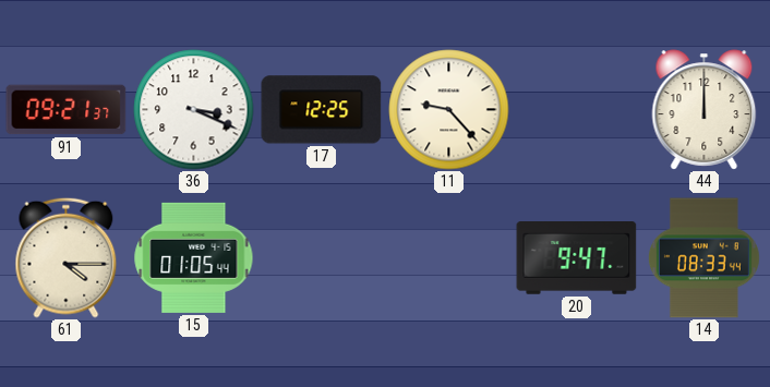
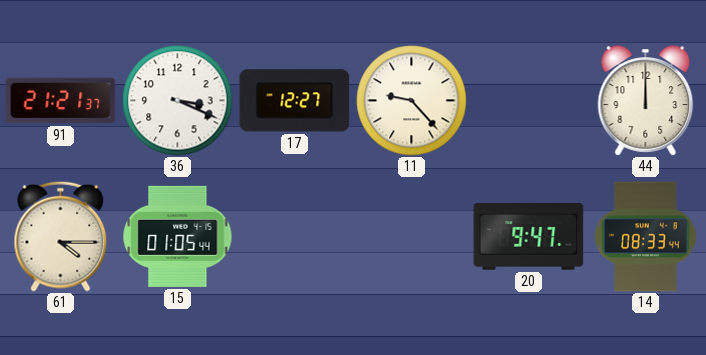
91: 09:21 -> 21:21 (61, 101)
17: 12:25 -> 12:27 (295, 101)
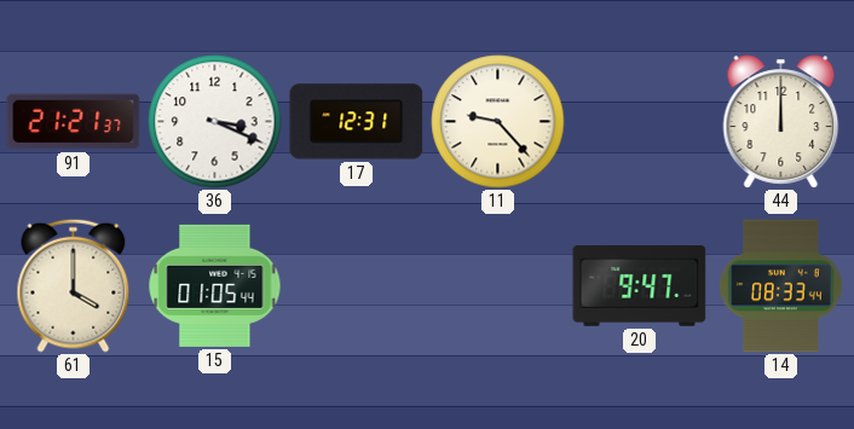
17: 12:27 -> 12:31 (357, 122)
61: 4:15 -> 4:00 (74, 285)
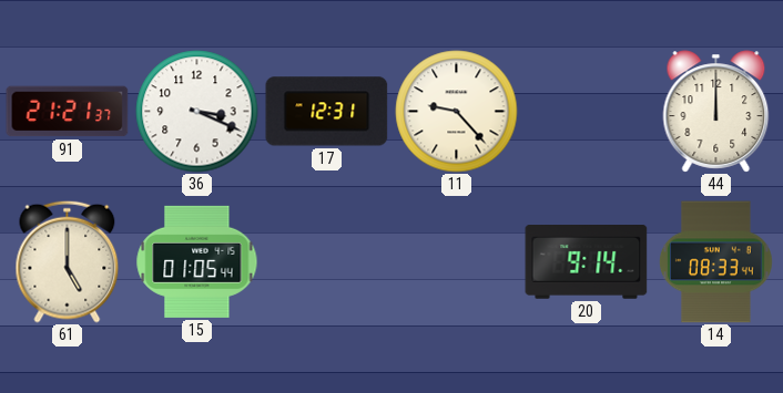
61: 4:00 -> 5:00 (68, 261)
20: 9:47 -> 9:14 (587, 262)
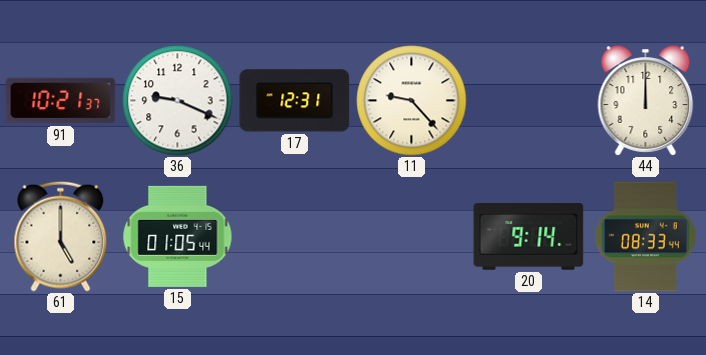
91: 21:21 -> 10:21 (61, 101)
36: 3:19 -> 9:19 (178, 101)
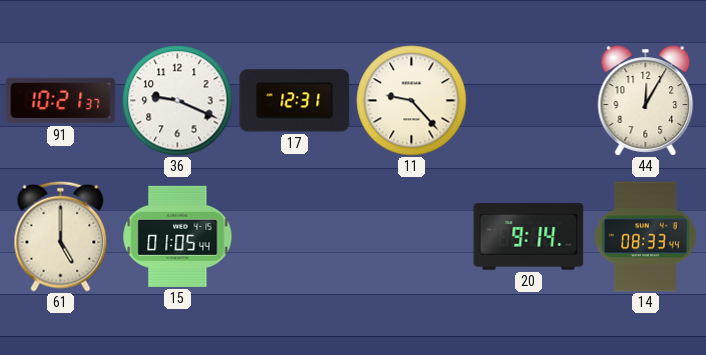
44: 12:00 -> 12:05 (646, 101)
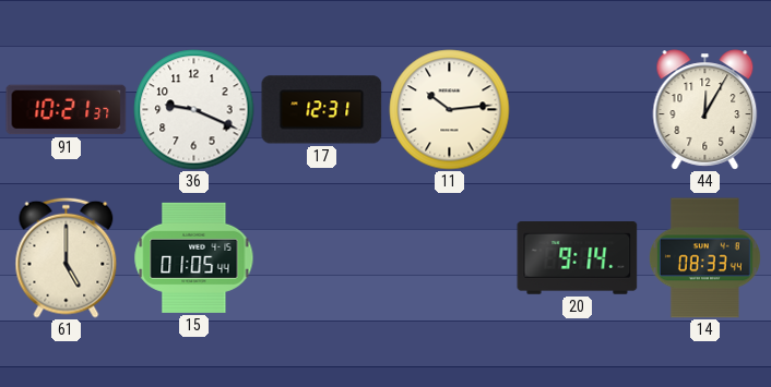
11: 9:23 -> 10:14 (450, 110)
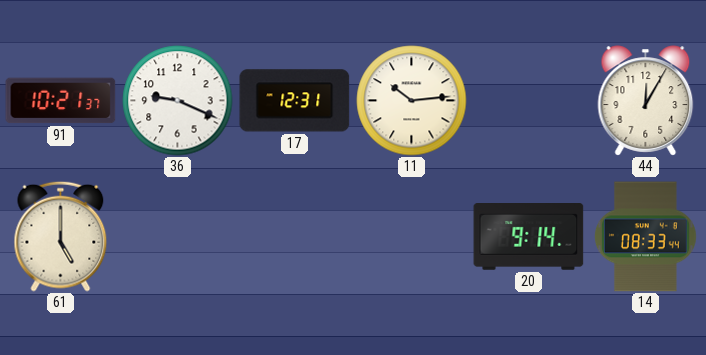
15: 01:05 -> none (194, 257)
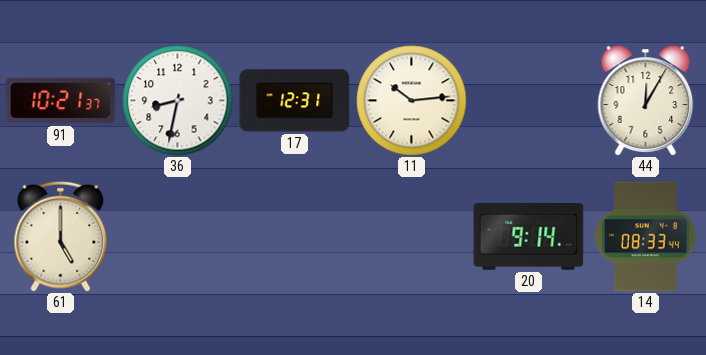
36: 9:19 -> 8:32 (178, 101)
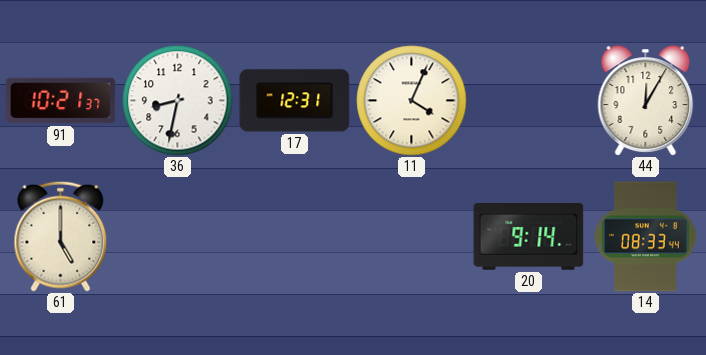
11: 10:14 -> 4:04 (412, 101)
